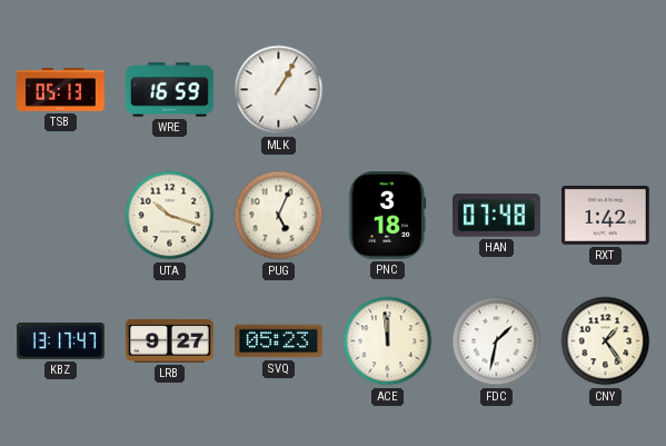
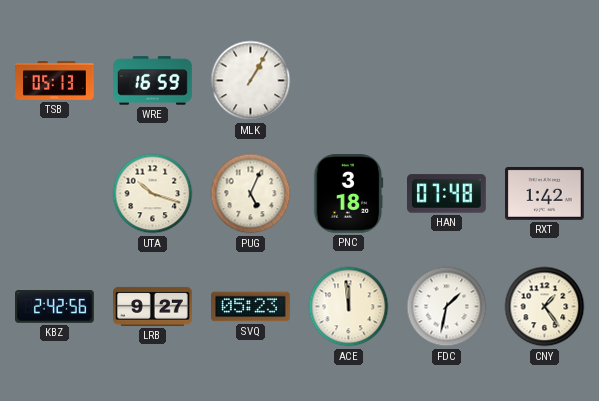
KBZ: 13:17 -> 2:42 (55, 307)
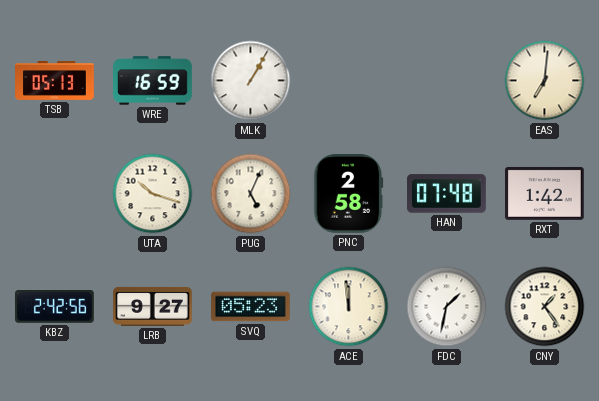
EAS: none -> 7:01 (545, 81)
PNC: 3:18 -> 2:58 (349, 194)
